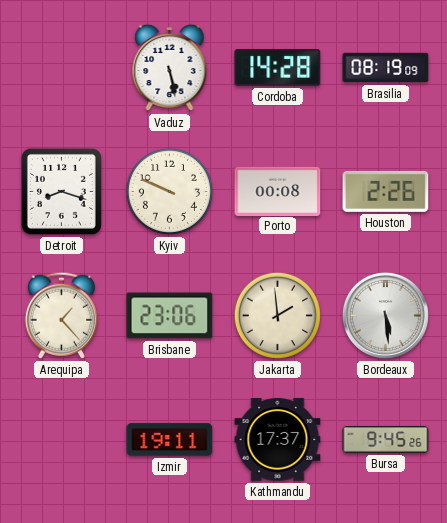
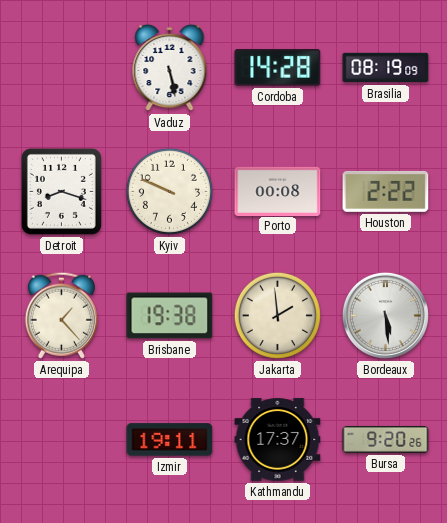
Houston: 2:26 -> 2:22 (386, 191)
Brisbane: 23:06 -> 19:38 (170, 316)
Bursa: 9:45 -> 9:20 (386, 440)
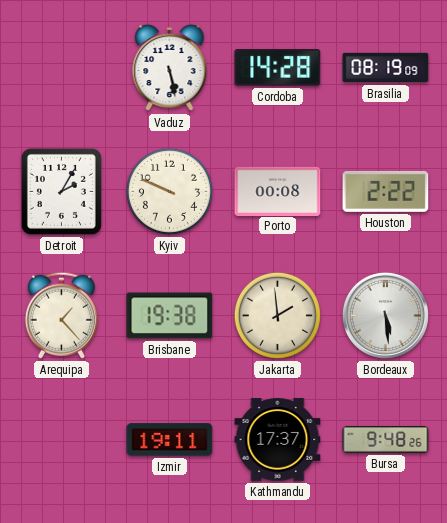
Detroit: 8:18 -> 2:05 (61, 191)
Bursa: 9:20 -> 9:48 (386, 440)
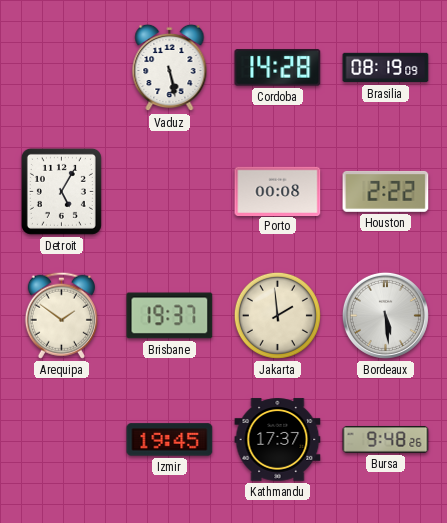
Detroit: 2:05 -> 5:05 (61, 191)
Kyiv: 9:49 -> none (169, 191)
Arequipa: 1:23 -> 1:51 (61, 315)
Brisbane: 19:38 -> 19:37 (170, 316)
Izmir: 19:11 -> 19:45 (170, 440)
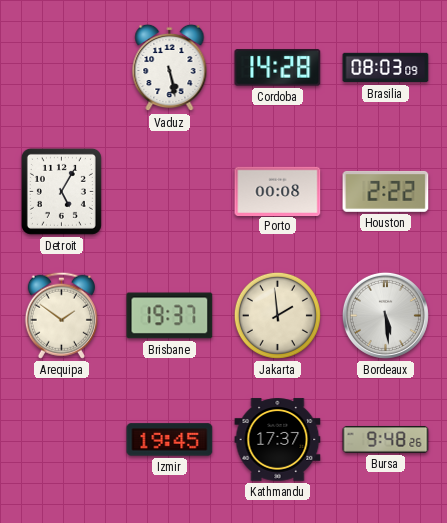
Brasilia: 08:19 -> 08:03 (386, 68)
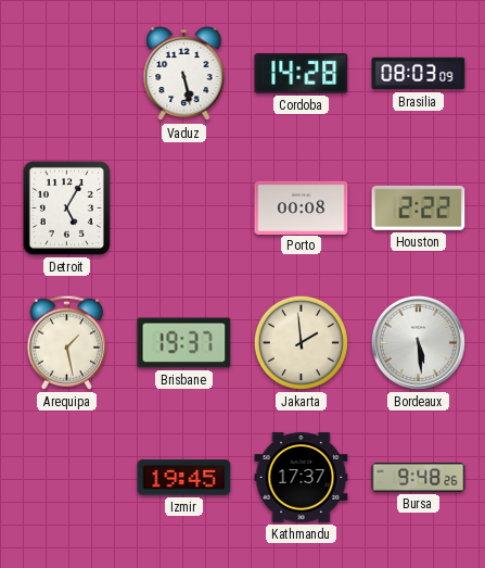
Arequipa: 1:51 -> 1:28 (66, 342)
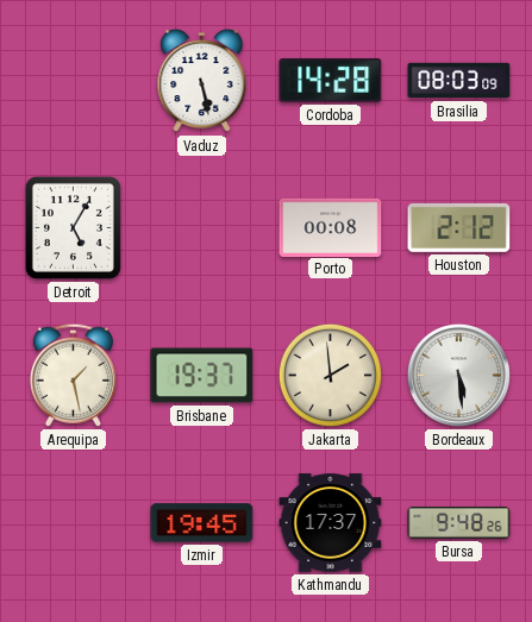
Houston: 2:22 -> 2:12 (459, 227)
